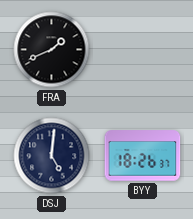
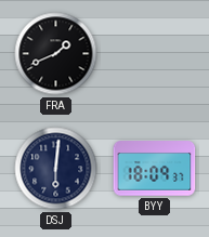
DSJ: 5:01 -> 6:01 (56, 169)
BYY: 18:26 -> 18:09 (155, 169)
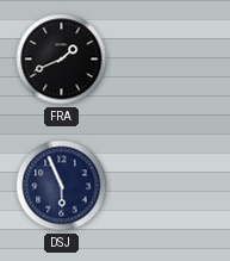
DSJ: 6:01 -> 5:56 (62, 186)
BYY: 18:09 -> none (155, 169)
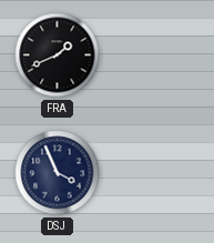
DSJ: 5:56 -> 3:56 (58, 173)
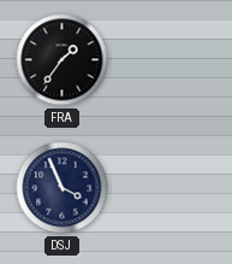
FRA: 1:41 -> 1:36 (63, 60)
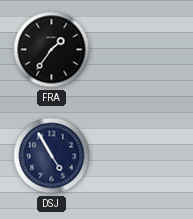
DSJ: 3:56 -> 4:55 (52, 156)
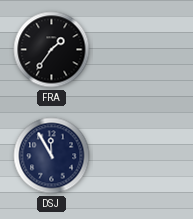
DSJ: 4:55 -> 11:55 (52, 156)
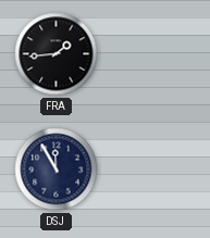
FRA: 1:36 -> 1:44 (57, 54)
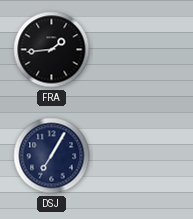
DSJ: 11:55 -> 7:05 (52, 156)
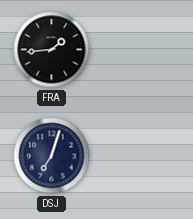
DSJ: 7:05 -> 7:03 (52, 156)
